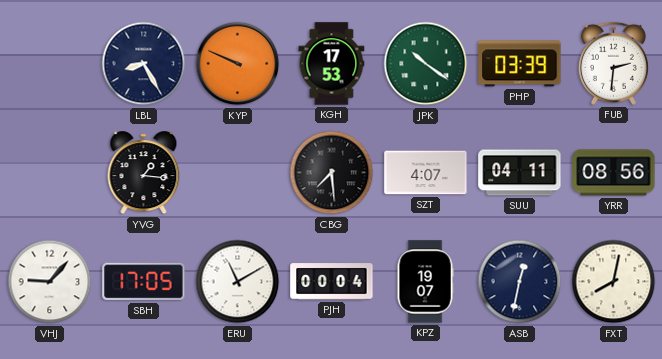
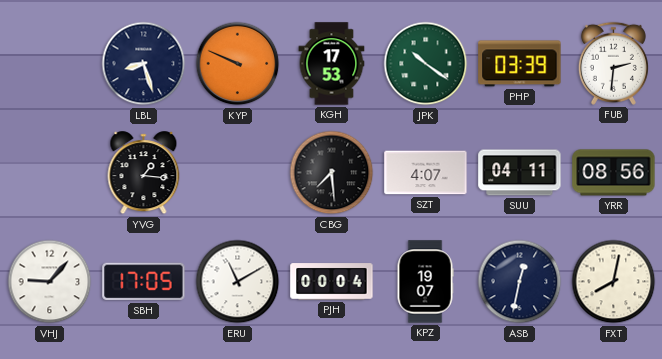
LBL: 8:25 -> 8:27 (144, 64)
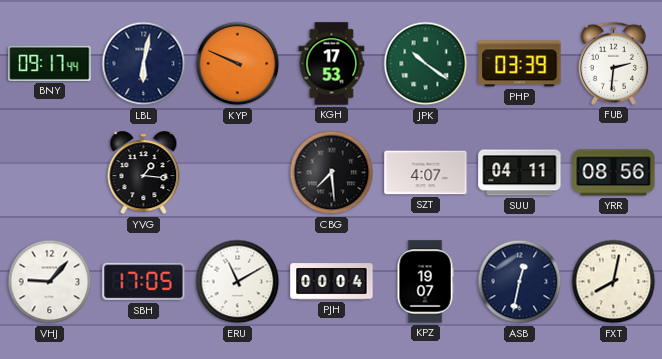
BNY: none -> 09:17 (50, 63)
LBL: 8:27 -> 6:02 (144, 64)
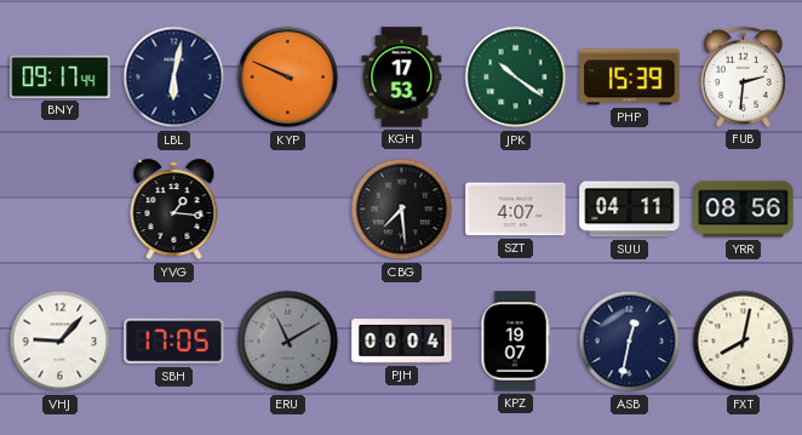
PHP: 03:39 -> 15:39 (630, 78)
ERU dial: white -> grey (288, 342)
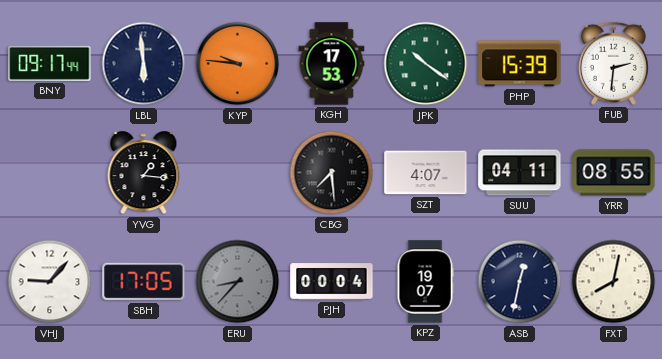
LBL: 6:02 -> 5:59 (144, 64)
KYP: 9:49 -> 9:46 (238, 64)
YRR: 08:56 -> 08:55 (614, 173)
ERU: 11:10 -> 8:37 (238, 282)
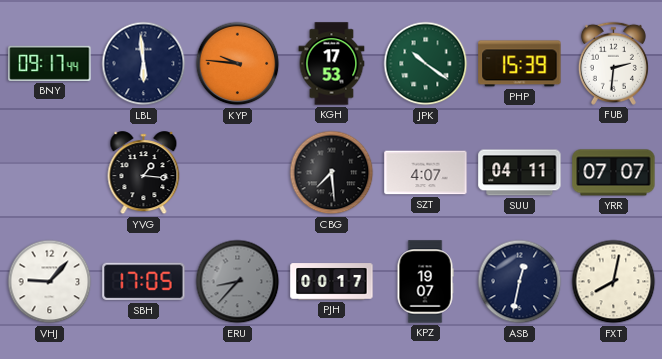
YRR: 08:55 -> 07:07 (614, 173)
PJH: 00:04 -> 00:17 (332, 282)
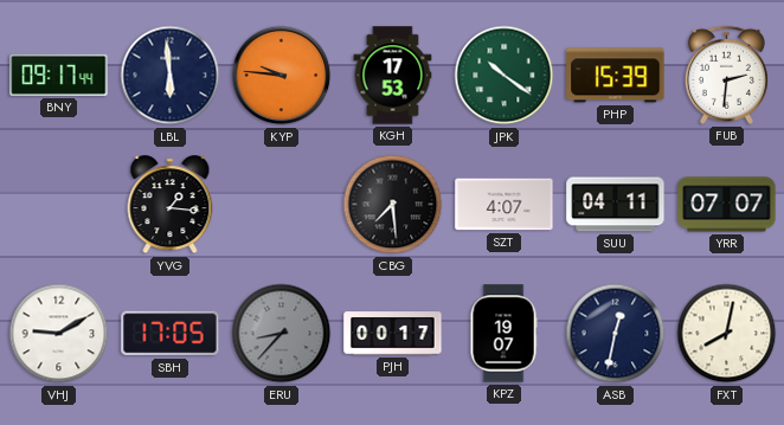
VHJ: 9:07 -> 9:10 (59, 334)
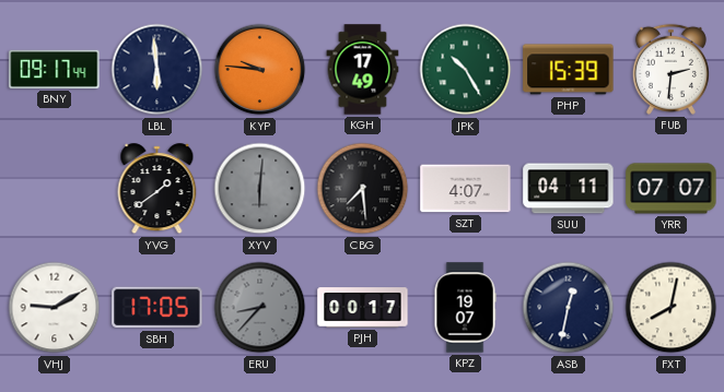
KGH: 17:53 -> 17:49 (363, 70)
JPK: 10:21 -> 10:25 (466, 70)
YVG: 1:16 -> 1:39 (157, 189)
XYV: none -> 6:01 (260, 189)
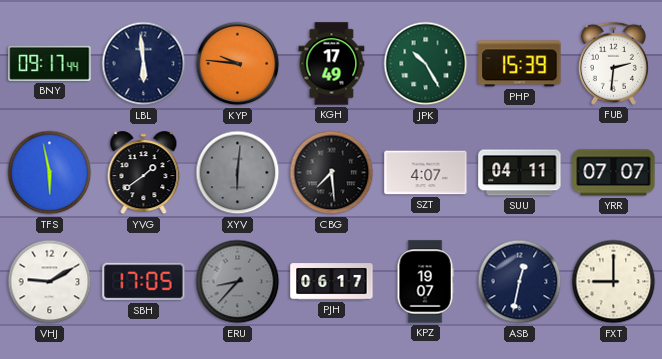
TFS: none -> 5:58 (50, 173)
PJH: 00:17 -> 06:17 (332, 282)
FXT: 8:02 -> 9:00 (614, 282)
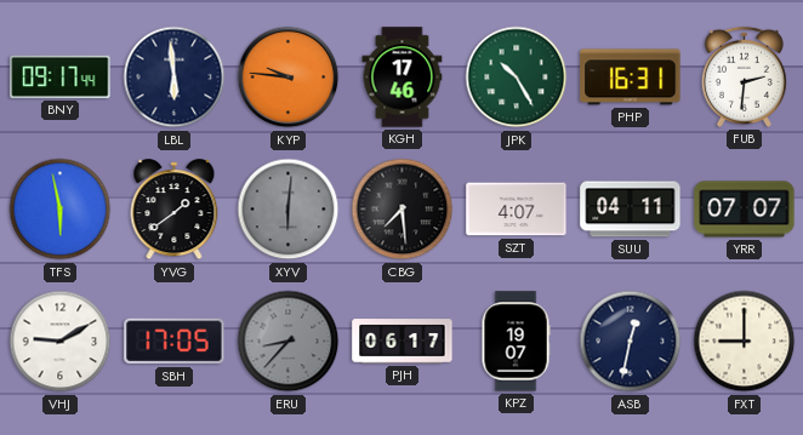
KGH: 17:49 -> 17:46 (403, 78)
PHP: 15:39 -> 16:31 (631, 78)
